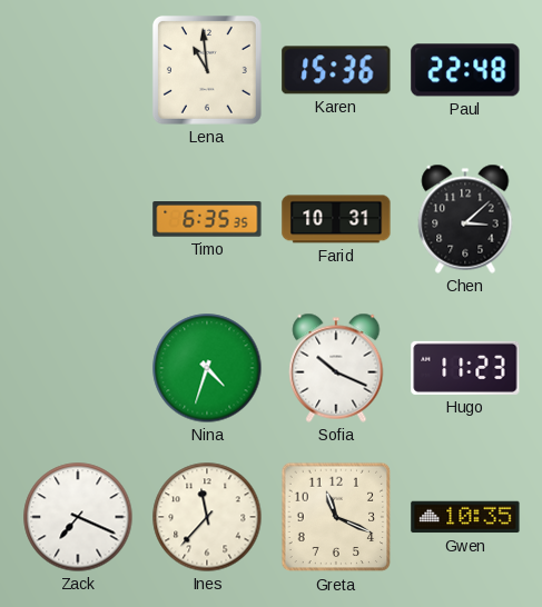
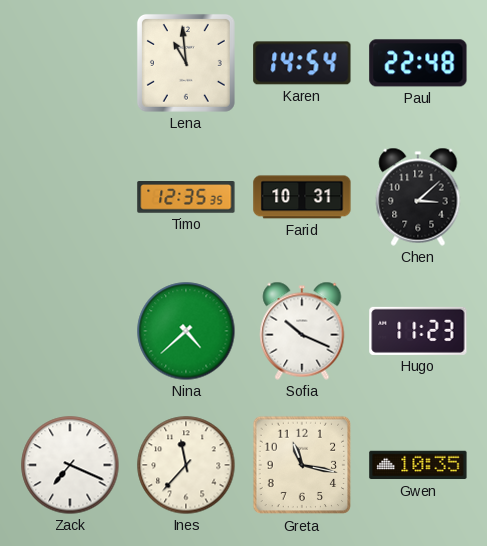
Karen: 15:36 -> 14:54 (302, 63)
Timo: 6:35 -> 12:35 (186, 198)
Nina: 4:33 -> 4:38 (186, 331)
Greta: 11:19 -> 11:17 (302, 465)
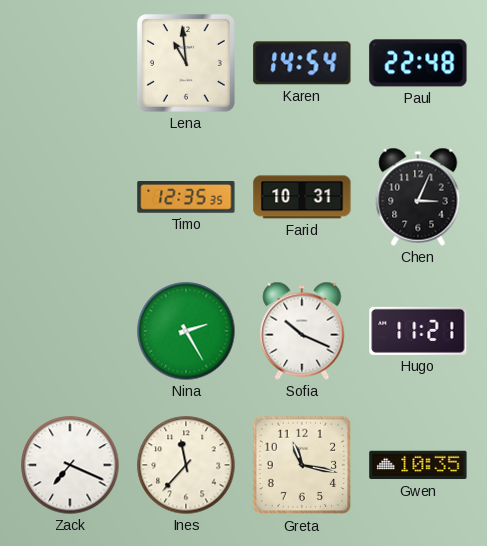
Chen: 3:08 -> 3:04 (418, 197)
Nina: 4:38 -> 2:25 (186, 331)
Hugo: 11:23 -> 11:21 (418, 331)
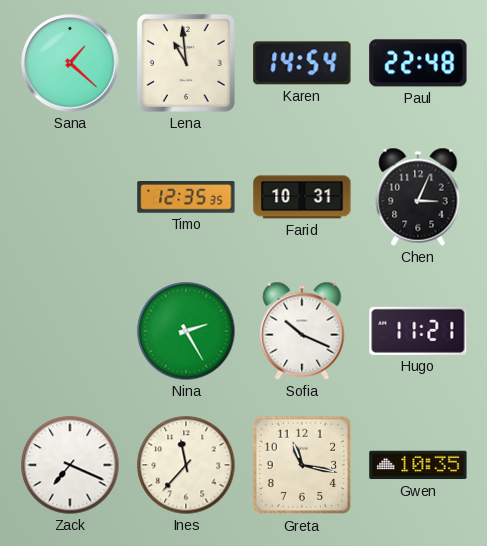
Sana: none -> 1:22 (70, 63)
